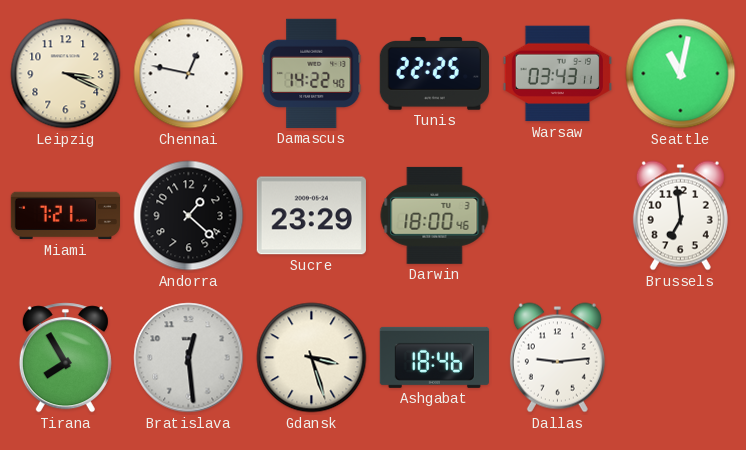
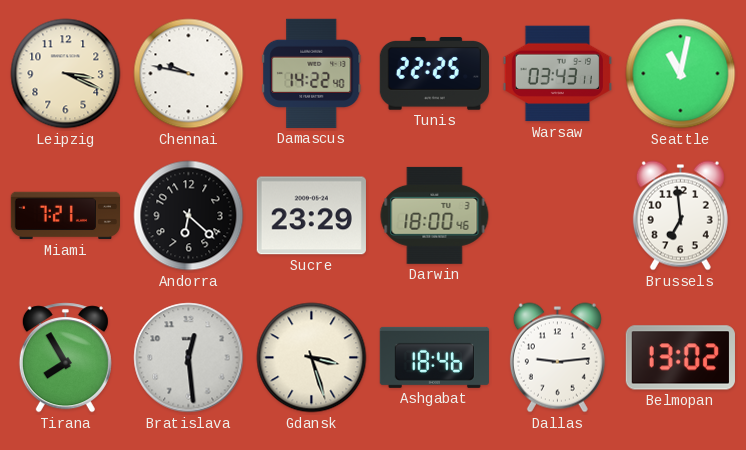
Chennai: 12:47 -> 9:47 (189, 74)
Andorra: 1:22 -> 6:22 (189, 216)
Belmopan: none -> 13:02 (680, 358)
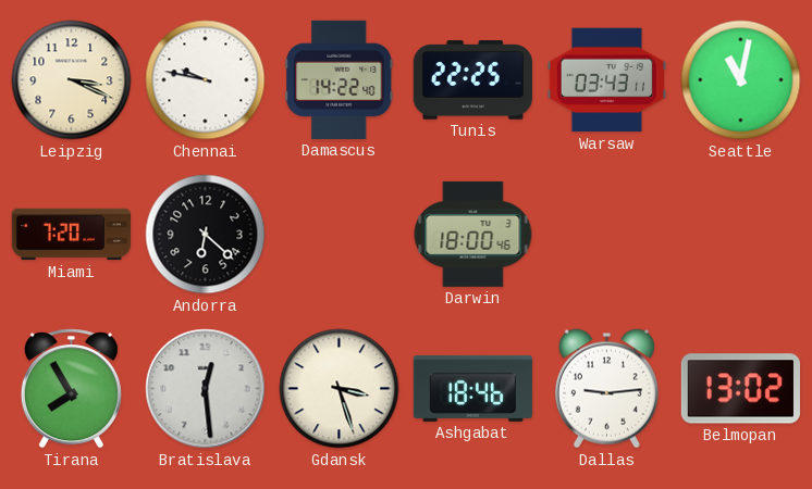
Miami: 7:21 -> 7:20 (71, 235)
Sucre: 23:29 -> none (311, 216)
Brussels: 6:59 -> none (680, 216)
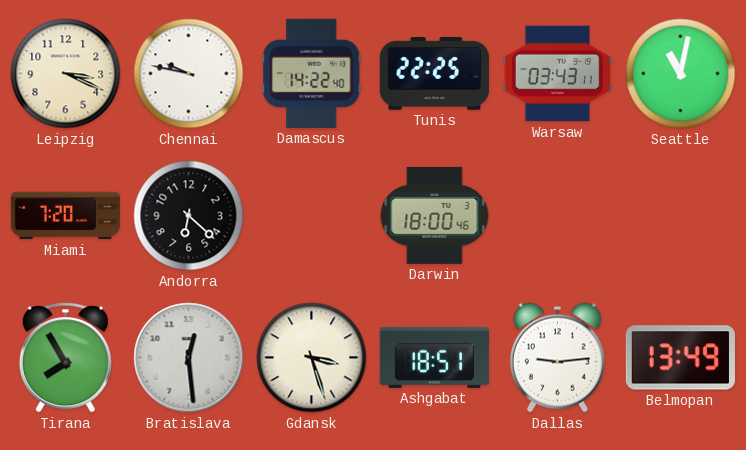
Ashgabat: 18:46 -> 18:51 (434, 357)
Belmopan: 13:02 -> 13:49 (680, 358)
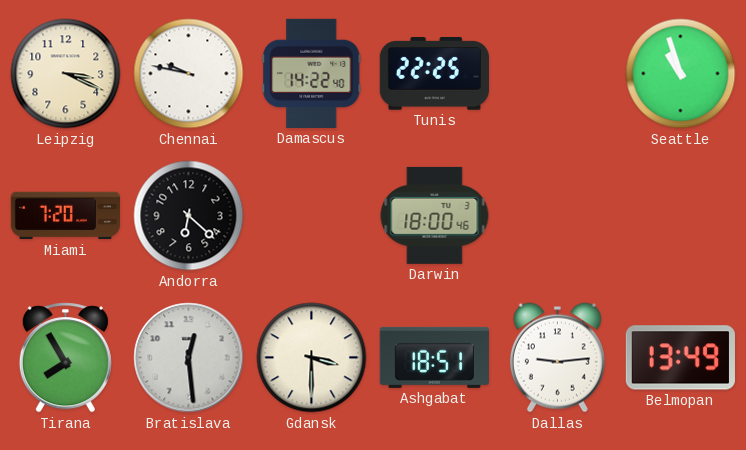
Warsaw: 03:43 -> none (557, 74)
Seattle: 11:02 -> 10:57 (681, 74)
Gdansk: 3:27 -> 3:30 (312, 358)
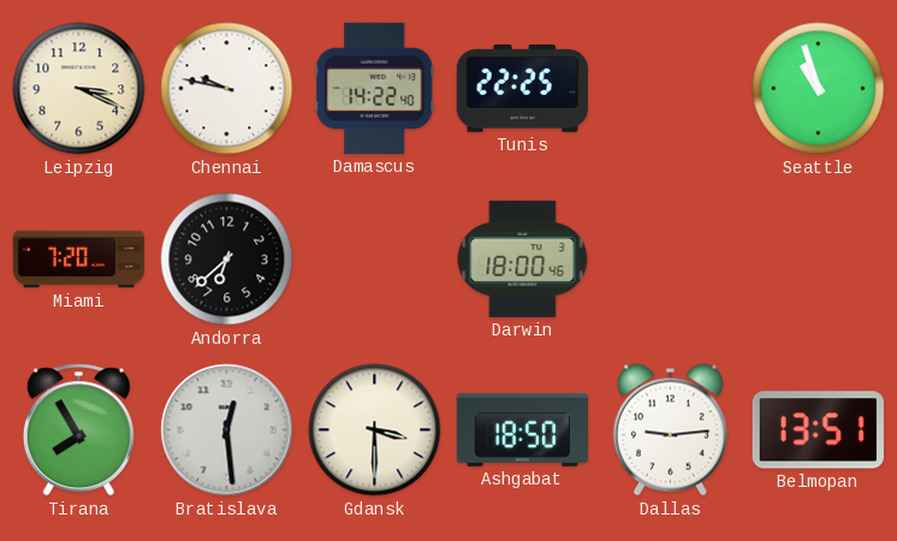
Andorra: 6:22 -> 6:38 (227, 260)
Ashgabat: 18:51 -> 18:50 (522, 429)
Belmopan: 13:49 -> 13:51 (818, 430)
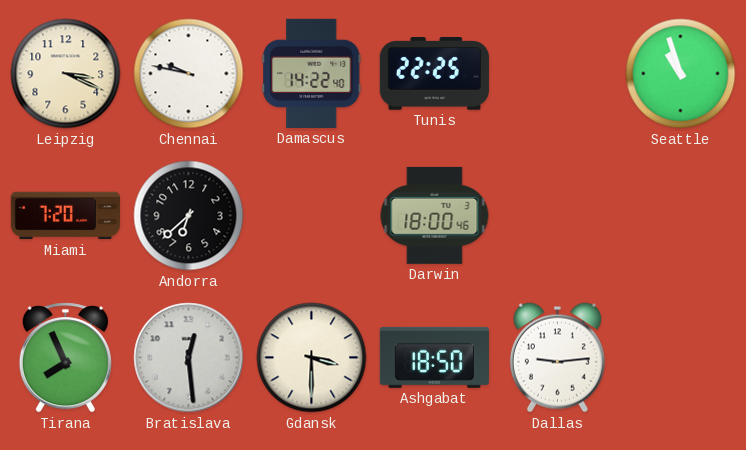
Tirana: 7:55 -> 7:56 (65, 358)
Belmopan: 13:51 -> none (818, 430)
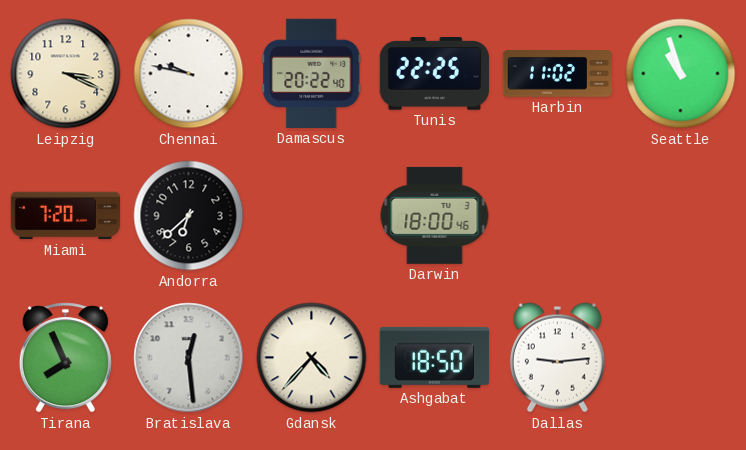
Damascus: 14:22 -> 20:22 (312, 73)
Harbin: none -> 11:02 (557, 74)
Gdansk: 3:30 -> 4:37 (312, 358)
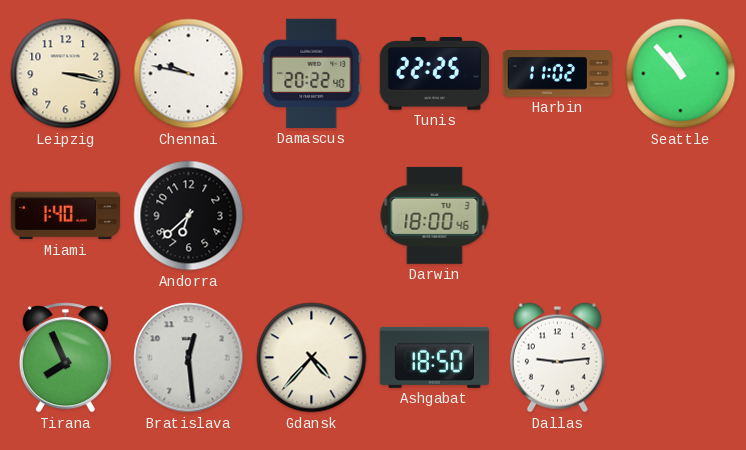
Leipzig: 3:19 -> 3:17 (66, 74)
Seattle: 10:57 -> 10:53 (681, 74)
Miami: 7:20 -> 1:40 (65, 216)
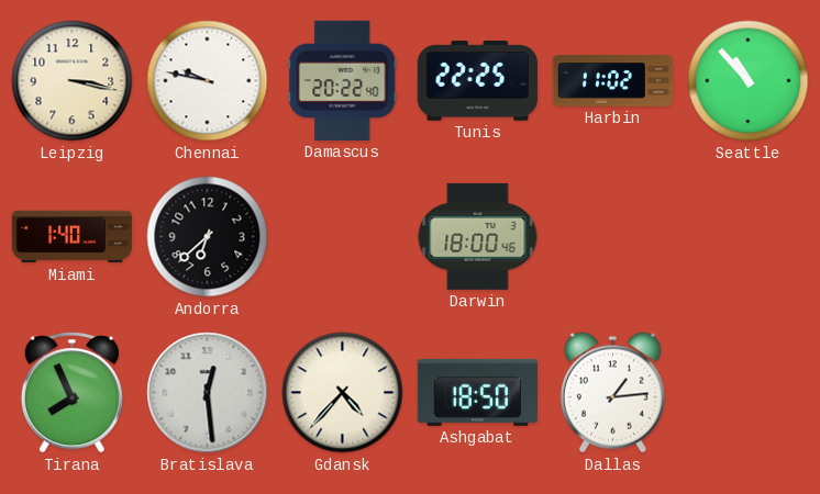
Dallas: 9:14 -> 1:14 (612, 393)
